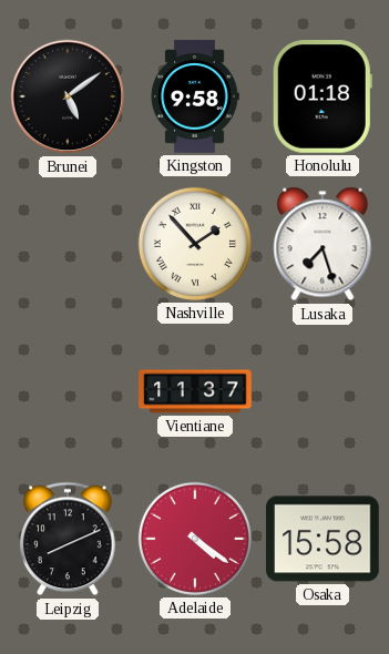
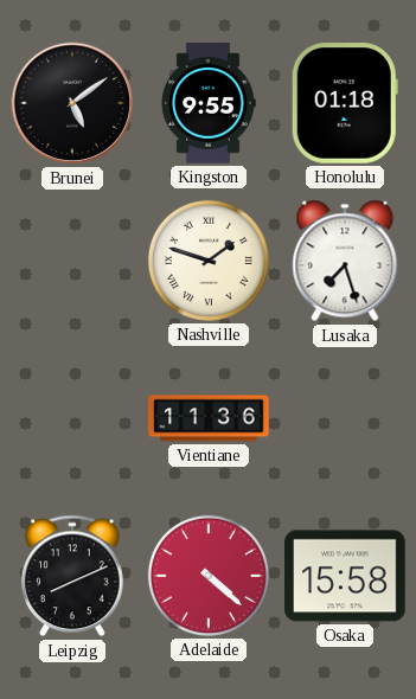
Kingston: 9:58 -> 9:55 (209, 103)
Nashville: 1:53 -> 1:48 (209, 261)
Vientiane: 11:37 -> 11:36 (209, 418)
Adelaide: 4:21 -> 4:22 (209, 576)
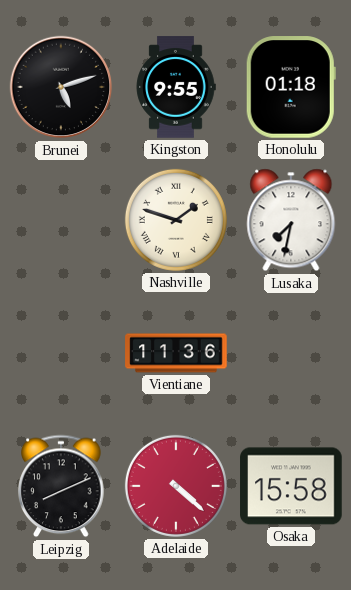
Brunei: 5:09 -> 5:12 (61, 87)
Lusaka: 7:27 -> 7:32 (291, 220)
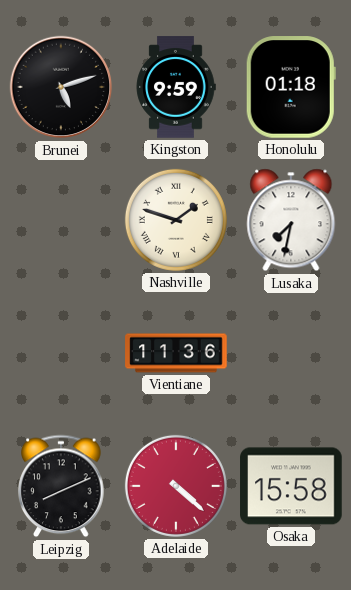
Kingston: 9:55 -> 9:59 (176, 87)
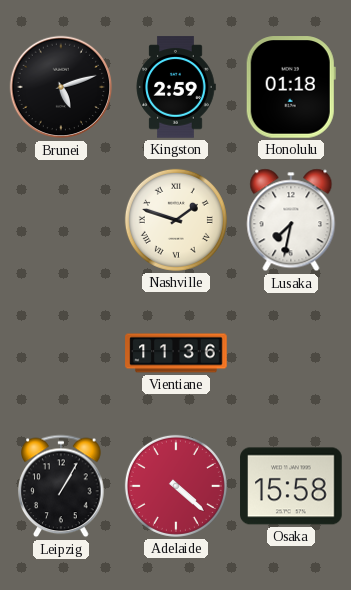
Kingston: 9:59 -> 2:59 (176, 87)
Leipzig: 8:11 -> 1:05 (61, 486)
